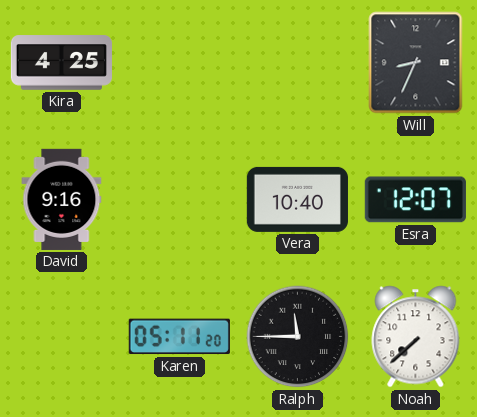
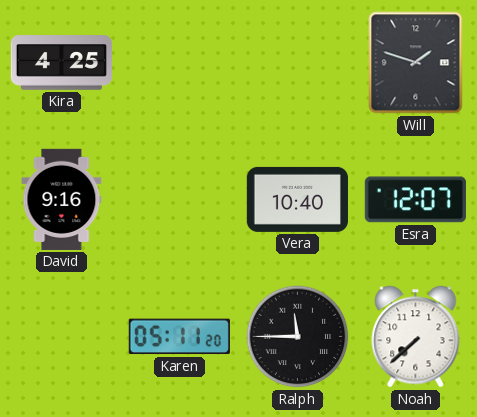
Will: 8:34 -> 1:48 (416, 63)
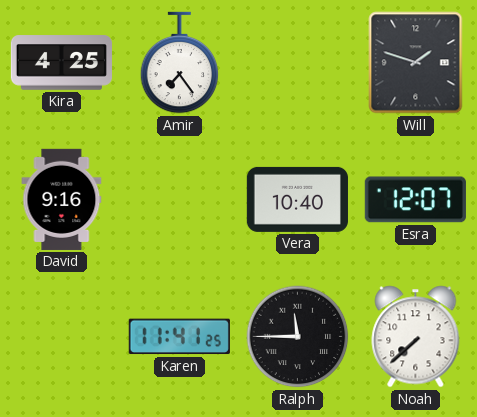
Amir: none -> 7:24 (180, 63)
Karen: 05:11 -> 11:41 (179, 337)
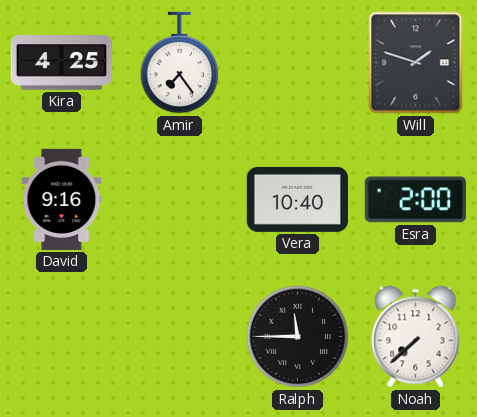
Esra: 12:07 -> 2:00 (415, 200)
Karen: 11:41 -> none (179, 337)
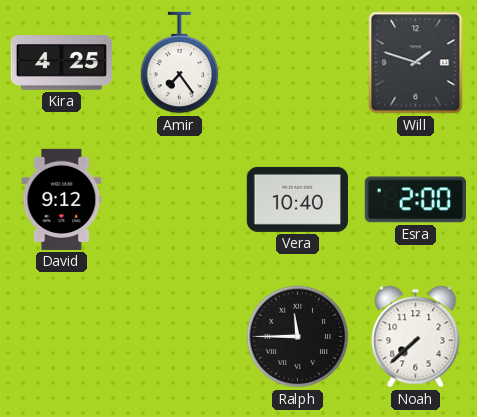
David: 9:16 -> 9:12 (62, 199)
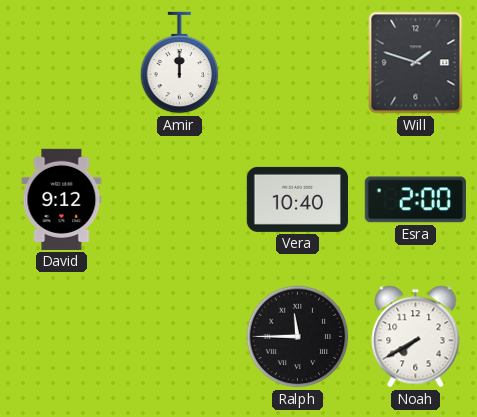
Kira: 4:25 -> none (61, 63)
Amir: 7:24 -> 12:00 (180, 63)
Noah: 7:38 -> 7:40 (416, 337)
